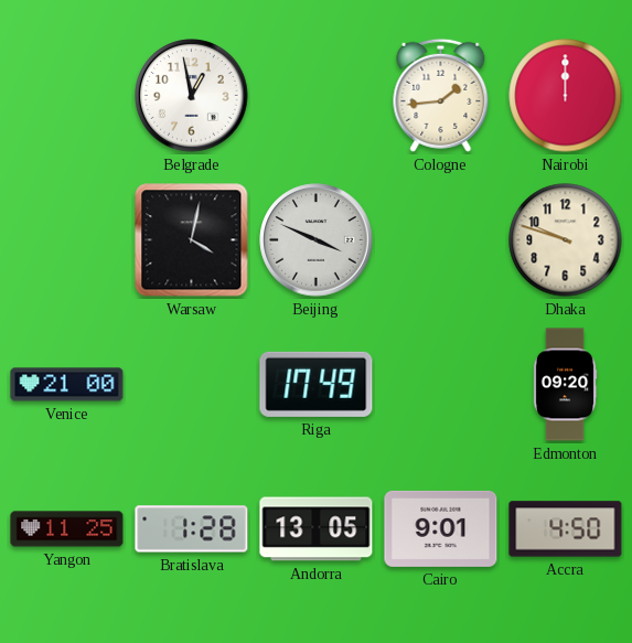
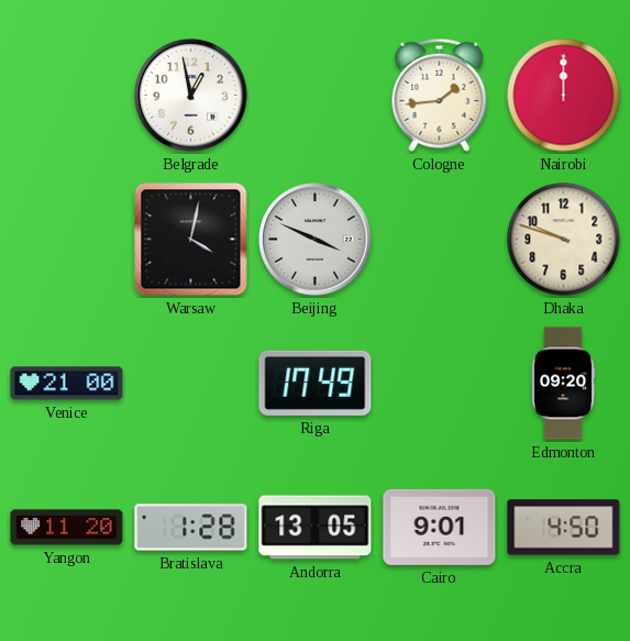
Yangon: 11:25 -> 11:20 (67, 528)
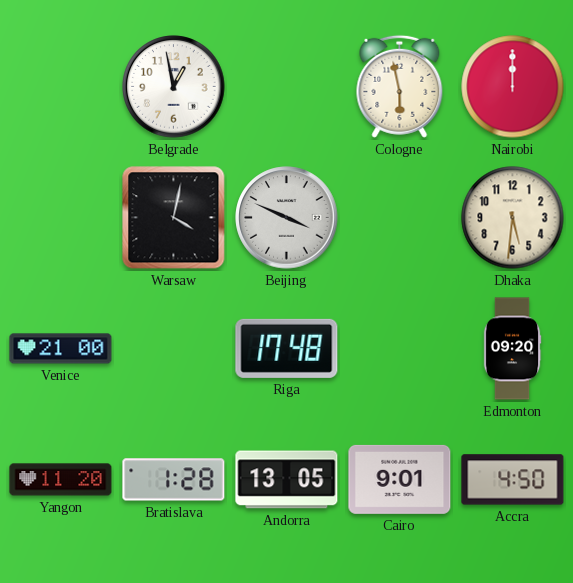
Cologne: 1:44 -> 5:58 (400, 86)
Dhaka: 9:48 -> 5:31 (513, 218)
Riga: 17:49 -> 17:48 (287, 348)
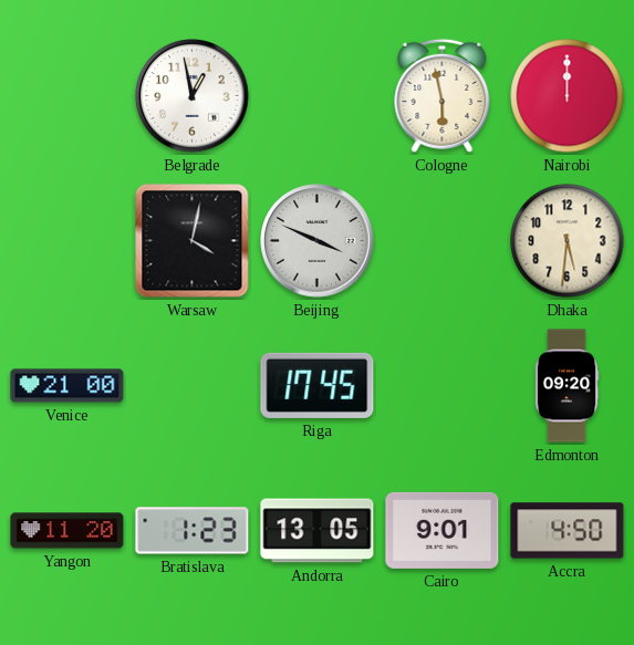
Riga: 17:48 -> 17:45 (318, 385)
Bratislava: 1:28 -> 1:23 (193, 531)
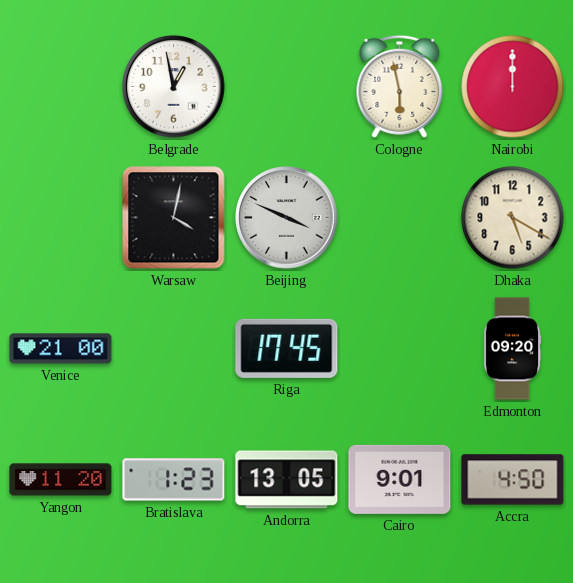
Dhaka: 5:31 -> 5:20 (513, 218)
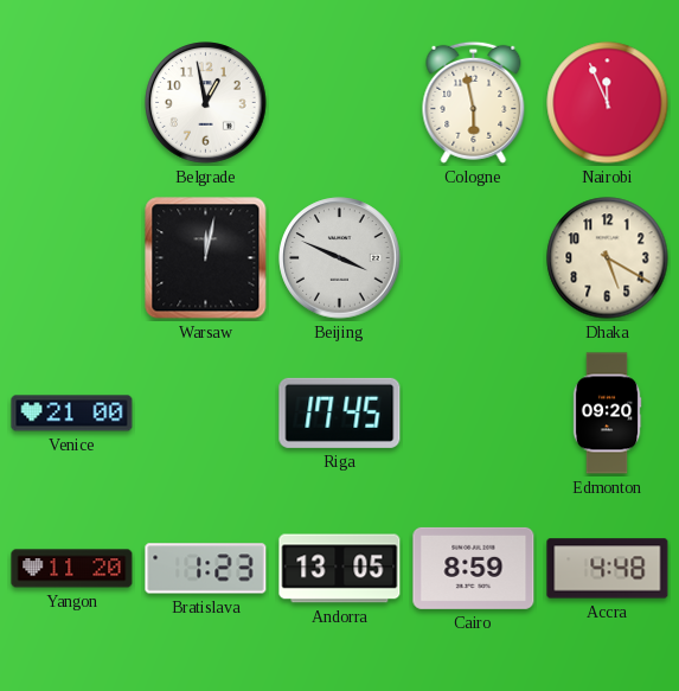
Nairobi: 12:00 -> 11:56 (608, 103)
Warsaw: 4:02 -> 12:02 (206, 258)
Cairo: 9:01 -> 8:59 (474, 568)
Accra: 4:50 -> 4:48 (608, 569)
